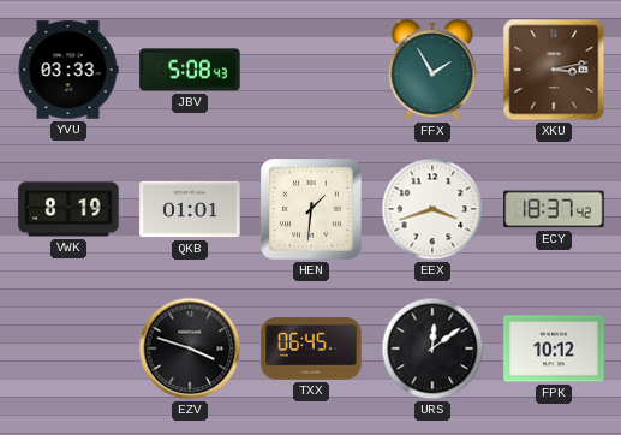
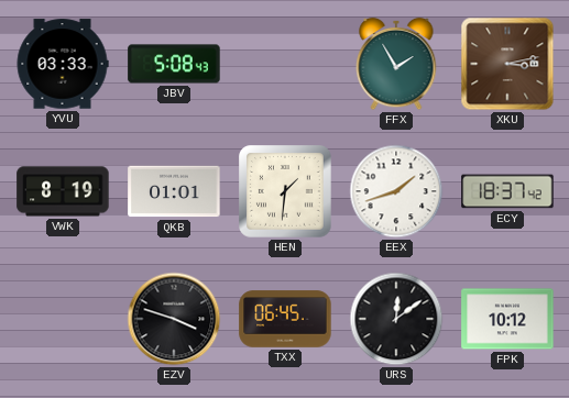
EEX: 3:42 -> 1:42 (396, 191)
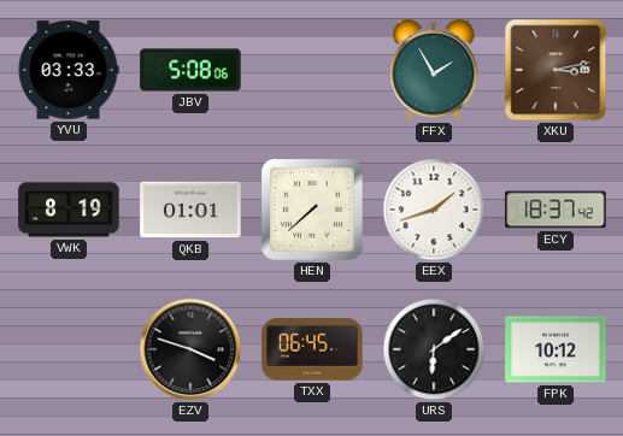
JBV: 5:08:43 -> 5:08:06 (190, 70)
HEN: 1:31 -> 7:38 (313, 211)
URS: 12:09 -> 6:09 (434, 349)
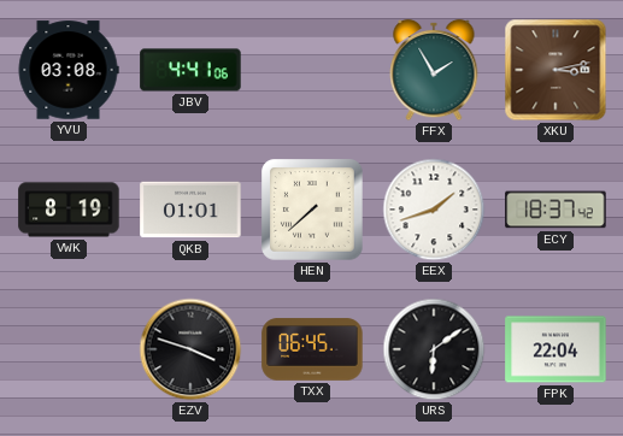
YVU: 03:33 -> 03:08 (69, 70)
JBV: 5:08 -> 4:41 (190, 70)
FPK: 10:12 -> 22:04 (556, 349)
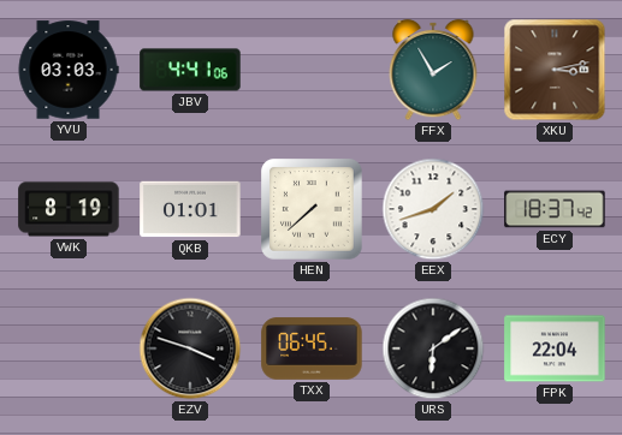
YVU: 03:08 -> 03:03 (69, 70)
